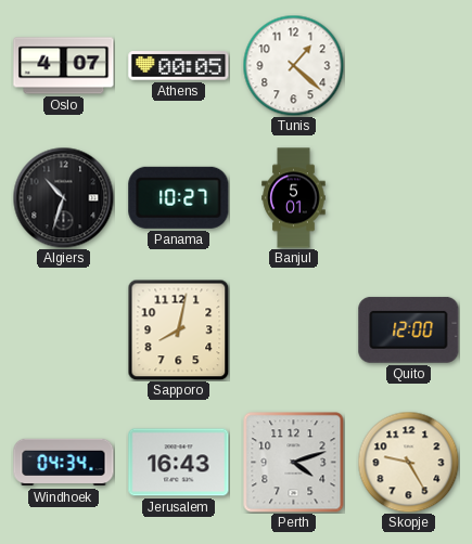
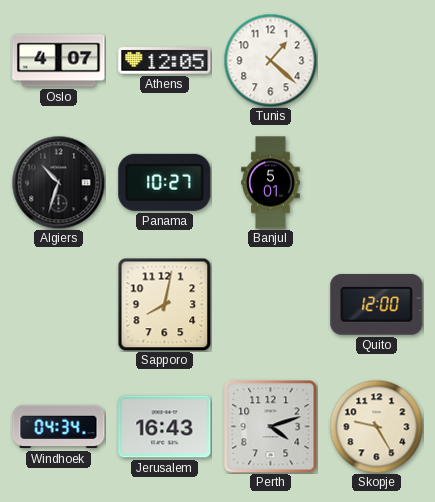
Athens: 00:05 -> 12:05 (165, 61)
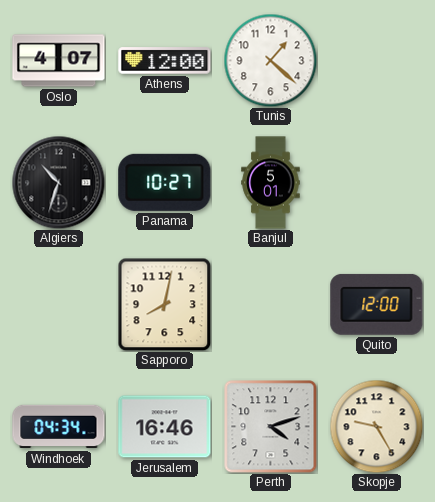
Athens: 12:05 -> 12:00 (165, 61)
Jerusalem: 16:43 -> 16:46 (165, 427)
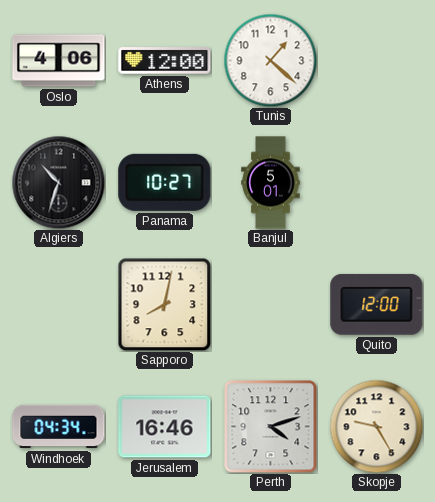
Oslo: 4:07 -> 4:06 (59, 61)
